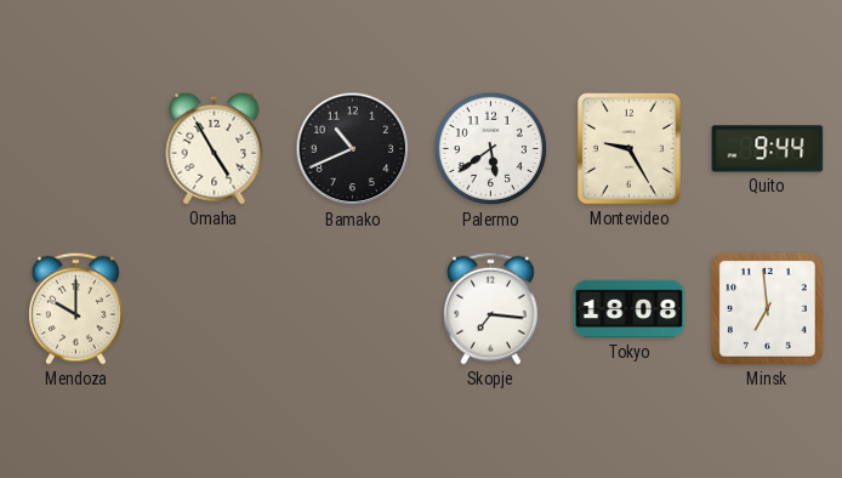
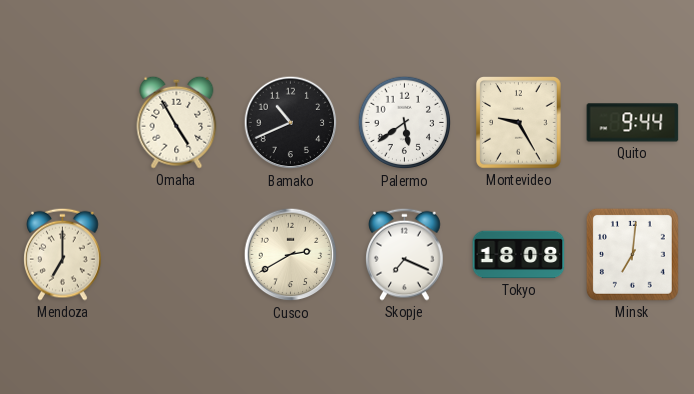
Mendoza: 10:00 -> 7:00 (63, 254)
Cusco: none -> 2:40 (291, 255)
Skopje: 7:16 -> 7:19 (405, 254)
Minsk: 6:59 -> 7:01 (632, 254)
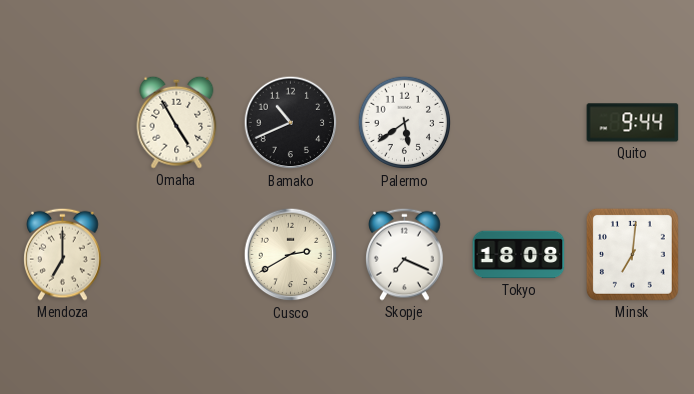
Montevideo: 9:25 -> none (519, 123)
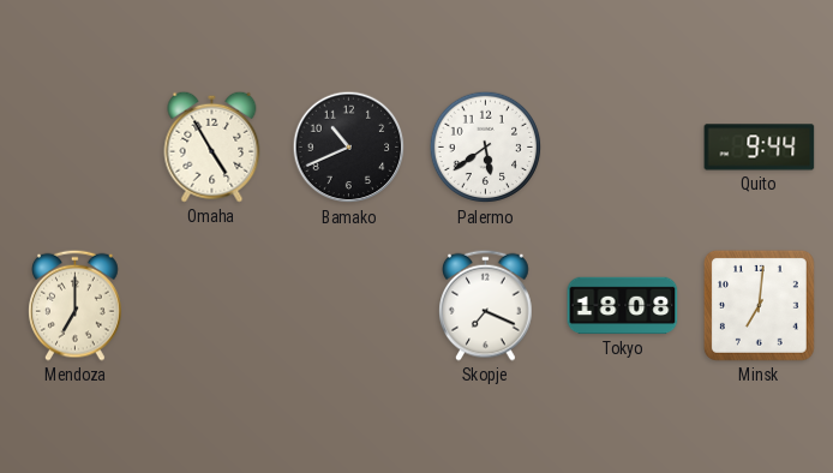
Cusco: 2:40 -> none (291, 255)
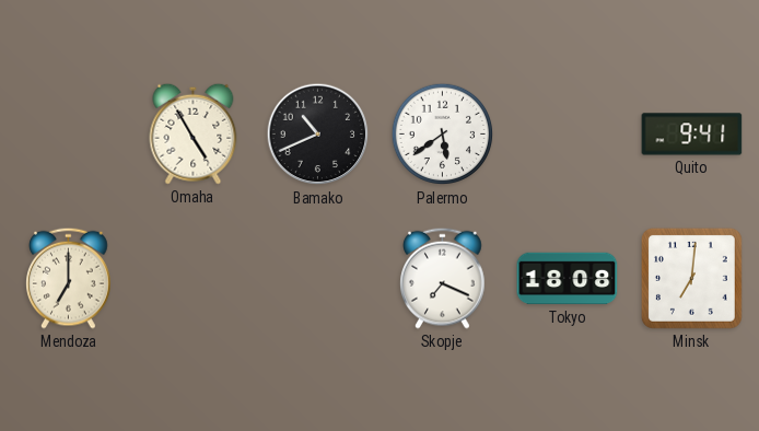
Quito: 9:44 -> 9:41 (692, 135)
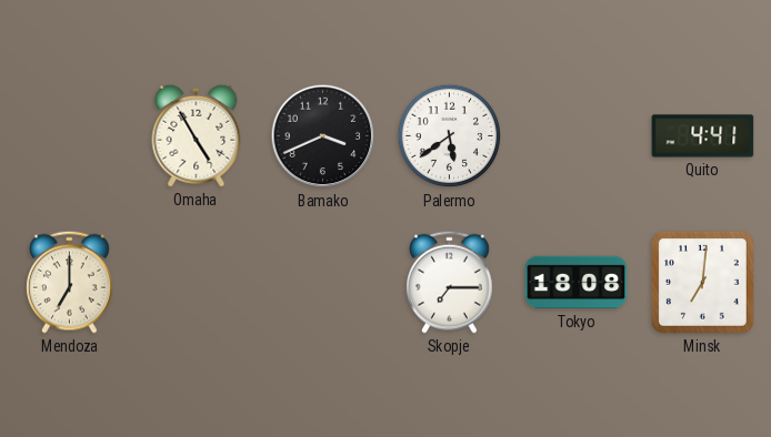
Bamako: 10:41 -> 3:41 (323, 136)
Quito: 9:41 -> 4:41 (703, 136)
Skopje: 7:19 -> 7:15 (450, 282)
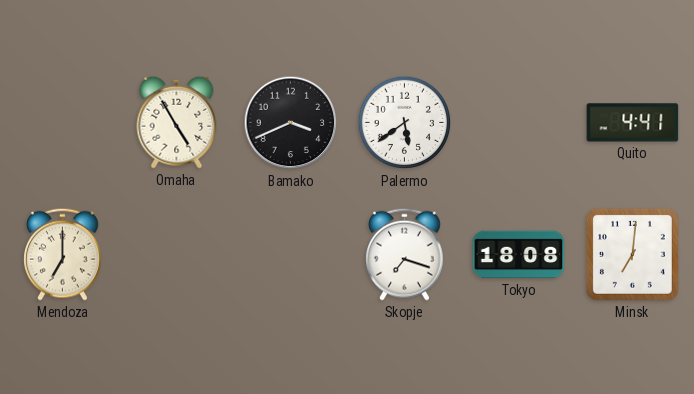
Skopje: 7:15 -> 7:18 (405, 254)
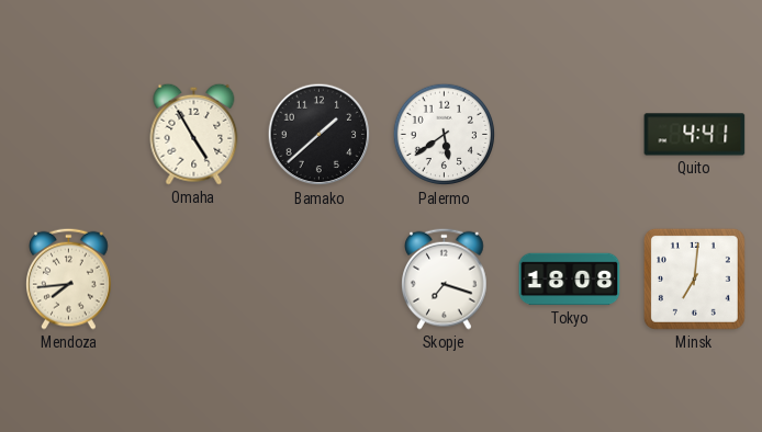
Bamako: 3:41 -> 1:38 (320, 135)
Mendoza: 7:00 -> 7:44 (69, 278)
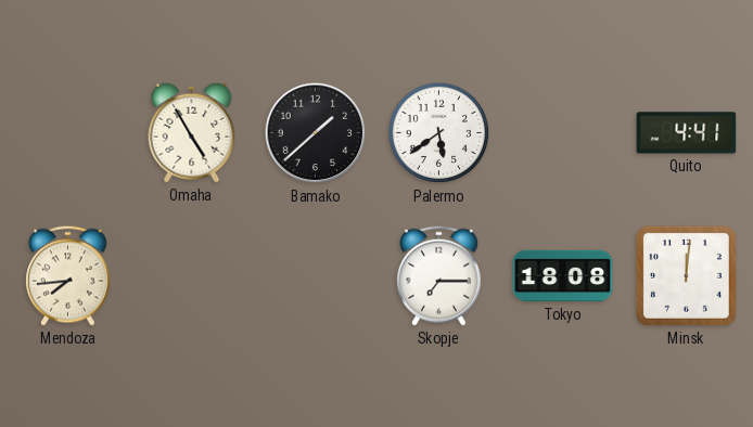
Skopje: 7:18 -> 7:15 (439, 275)
Minsk: 7:01 -> 12:01 (686, 275)
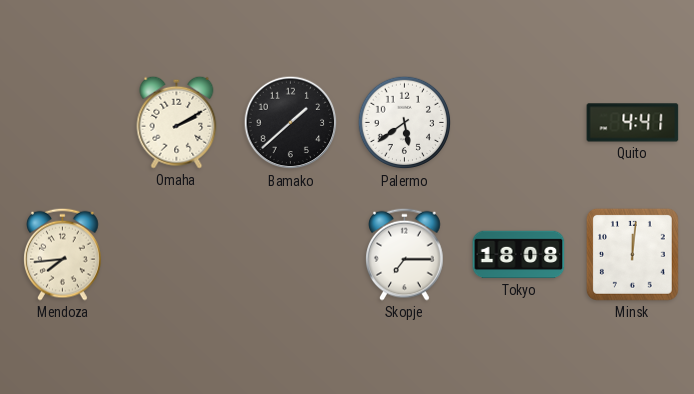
Omaha: 4:55 -> 2:10 (177, 122)
